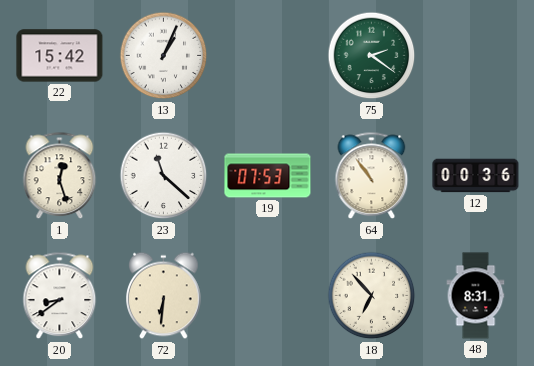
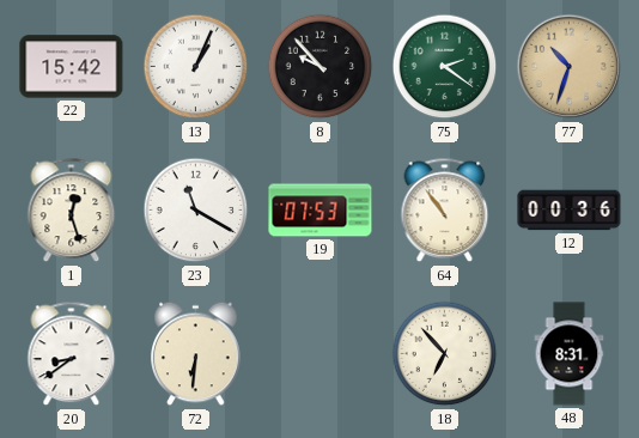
8: none -> 9:53 (321, 67)
77: none -> 10:33 (570, 67)
23: 11:22 -> 11:20 (196, 211)
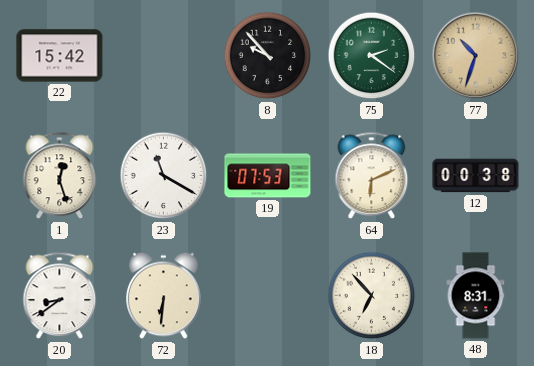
13: 1:04 -> none (196, 67)
64: 10:54 -> 6:11 (372, 176)
12: 00:36 -> 00:38 (476, 176)
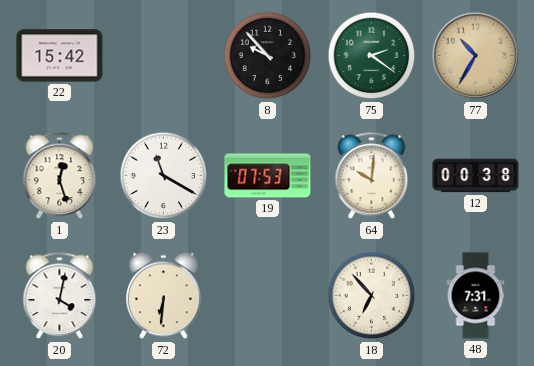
77: 10:33 -> 10:35 (476, 56)
64: 6:11 -> 10:01 (372, 176)
20: 8:39 -> 4:02 (60, 296)
48: 8:31 -> 7:31 (476, 296)
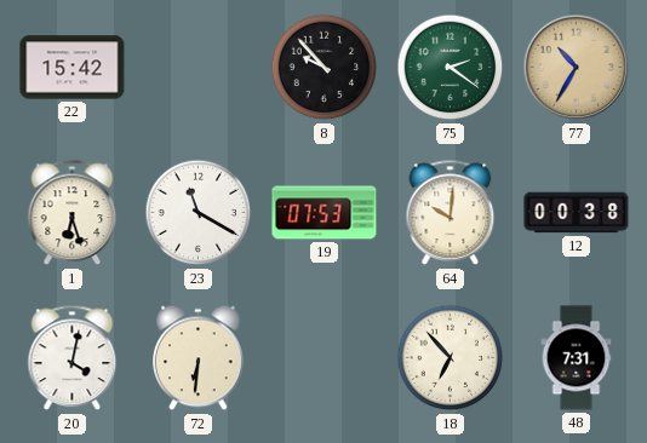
1: 12:27 -> 6:27 (73, 213)
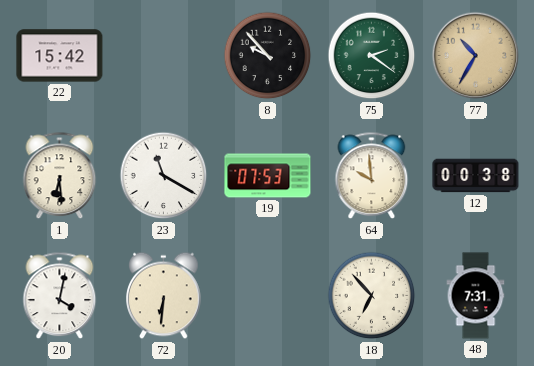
1: 6:27 -> 6:29 (60, 176)
64: 10:01 -> 9:59 (372, 176)
